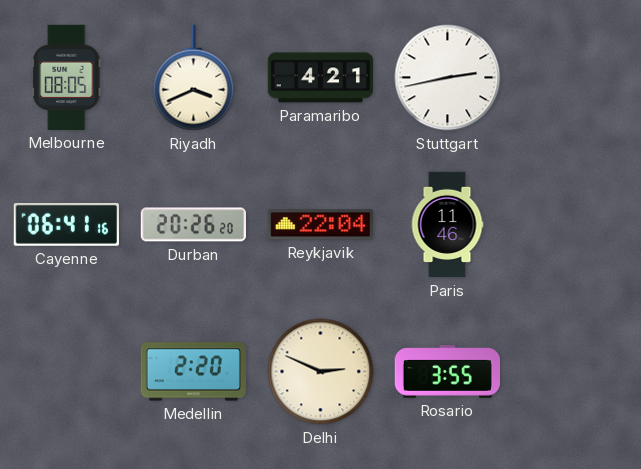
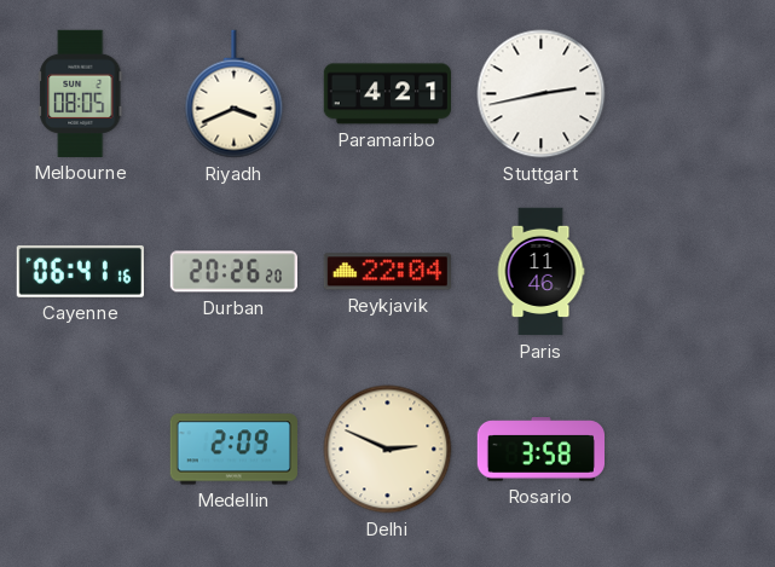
Medellin: 2:20 -> 2:09 (233, 450)
Rosario: 3:55 -> 3:58 (540, 450)
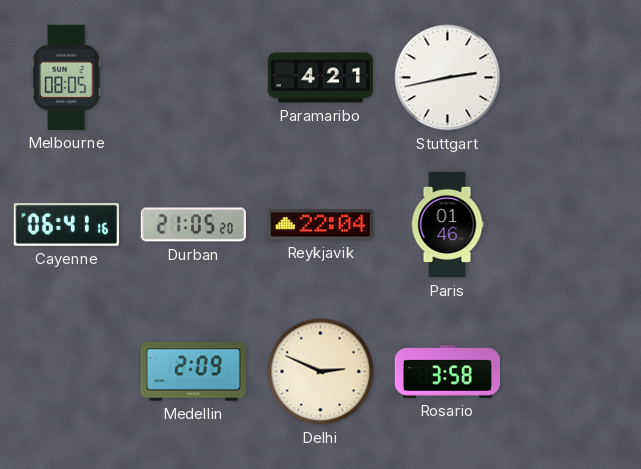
Riyadh: 3:41 -> none (235, 94)
Durban: 20:26 -> 21:05 (193, 225)
Paris: 11:46 -> 01:46 (447, 225)
